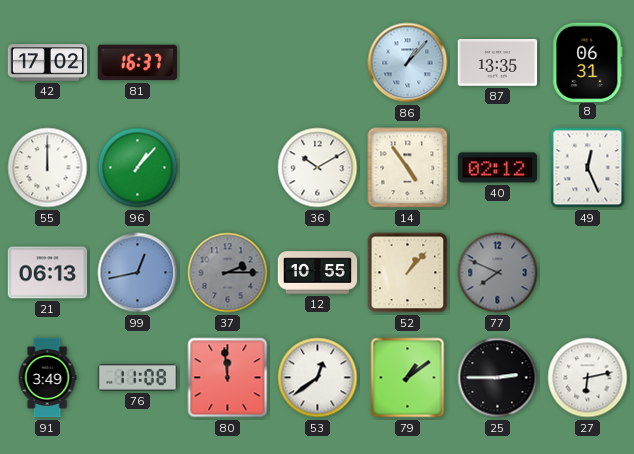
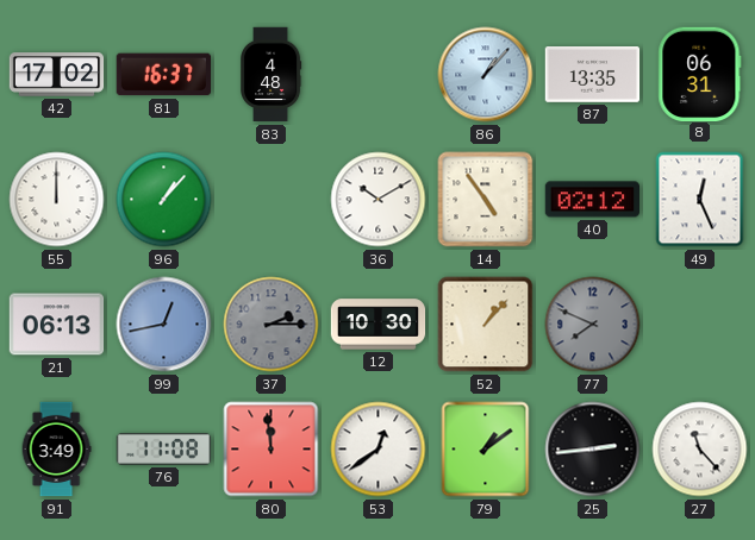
83: none -> 4:48 (272, 75)
12: 10:55 -> 10:30 (379, 325)
25: 2:45 -> 2:44 (593, 450)
27: 6:13 -> 11:23 (700, 450)
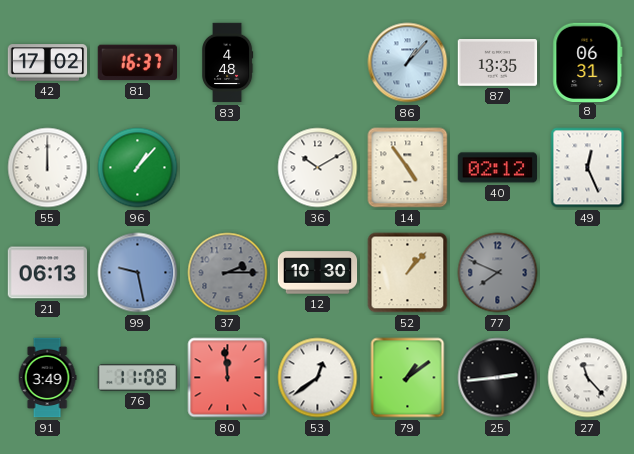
99: 12:43 -> 9:28 (138, 273)
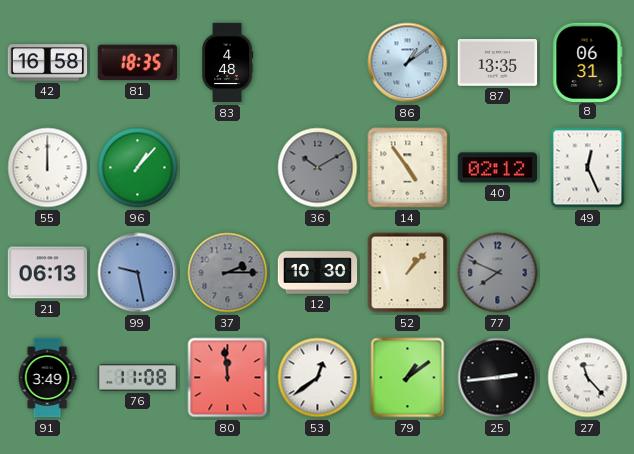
42: 17:02 -> 16:58 (48, 63)
81: 16:37 -> 18:35 (137, 63)
86: 1:07 -> 1:09 (408, 63)
36 dial: white -> grey (318, 168)
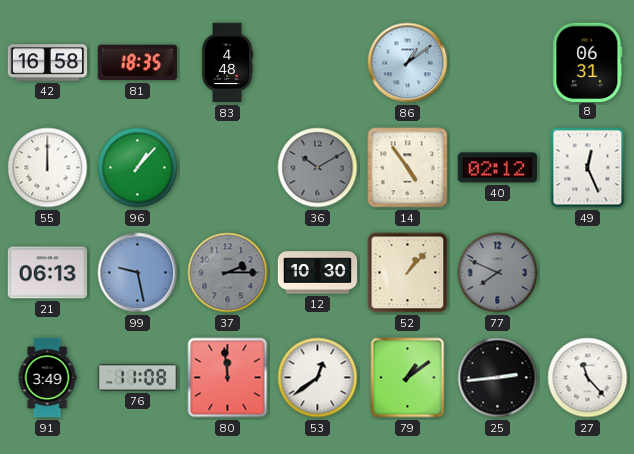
87: 13:35 -> none (498, 63)
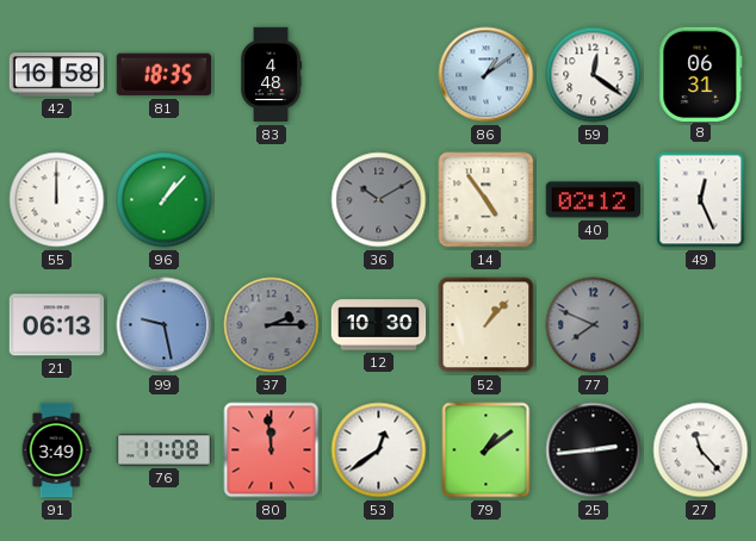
59: none -> 12:21 (594, 75)
